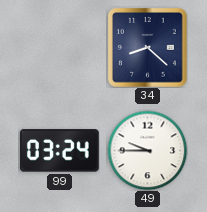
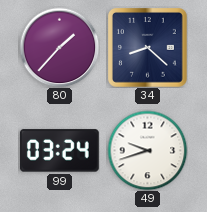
80: none -> 1:37 (59, 47)
49: 9:45 -> 9:42 (147, 150)
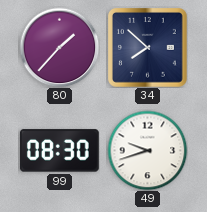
34: 8:22 -> 7:52 (148, 48)
99: 03:24 -> 08:30 (59, 151)
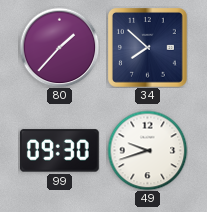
99: 08:30 -> 09:30 (59, 151)
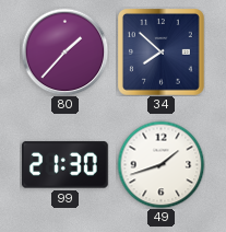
99: 09:30 -> 21:30 (64, 165)
49: 9:42 -> 1:42 (160, 164)
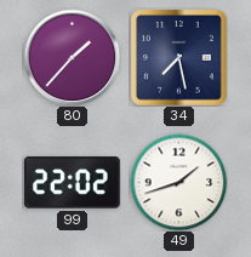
34: 7:52 -> 7:28 (179, 58)
99: 21:30 -> 22:02 (72, 183)
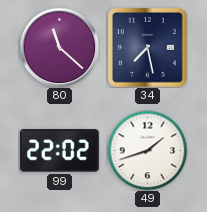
80: 1:37 -> 11:22 (59, 47)
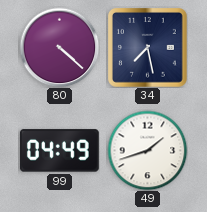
80: 11:22 -> 4:22 (59, 47)
99: 22:02 -> 04:49 (59, 151)
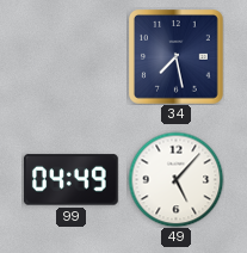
80: 4:22 -> none (59, 47)
49: 1:42 -> 5:07 (175, 179)
